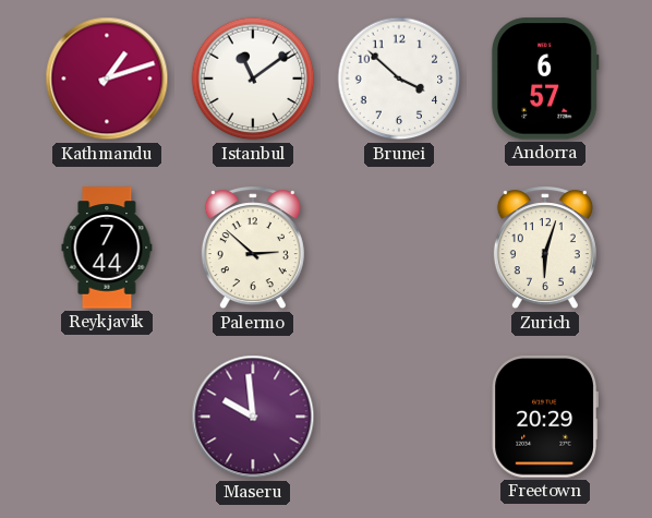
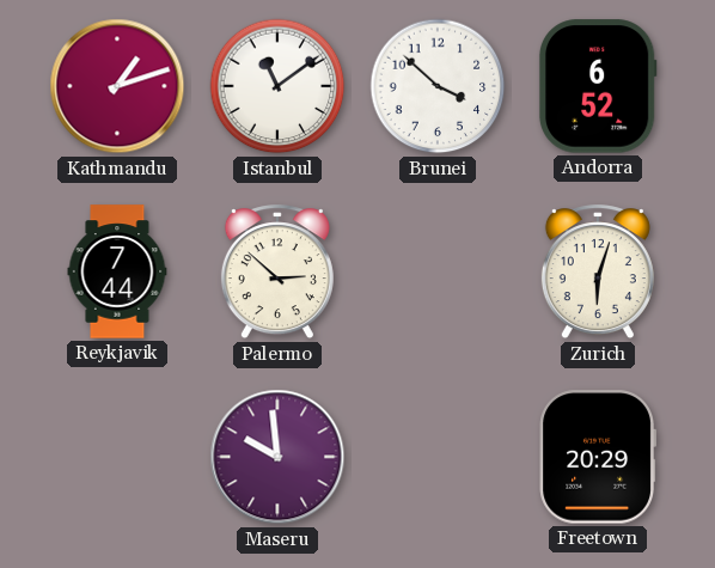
Andorra: 6:57 -> 6:52 (598, 86)
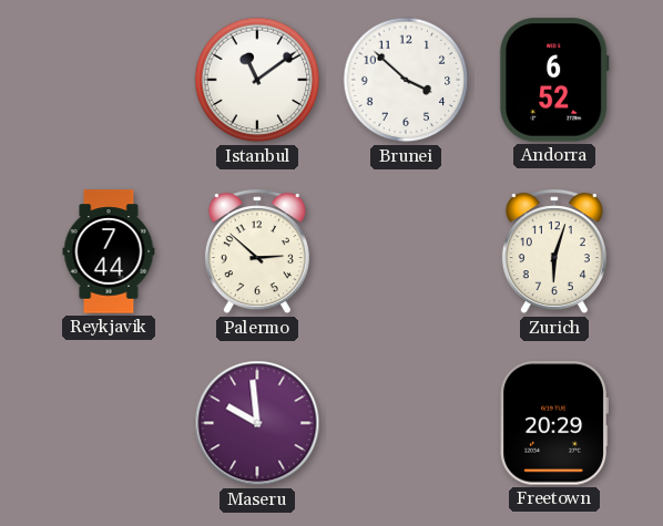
Kathmandu: 1:12 -> none (117, 86)
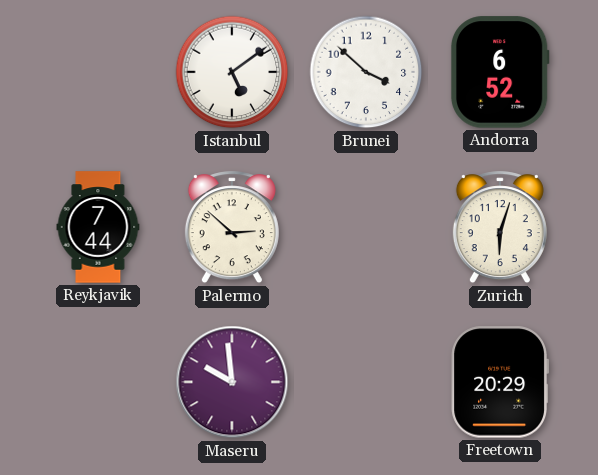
Istanbul: 11:09 -> 5:09 (232, 72)
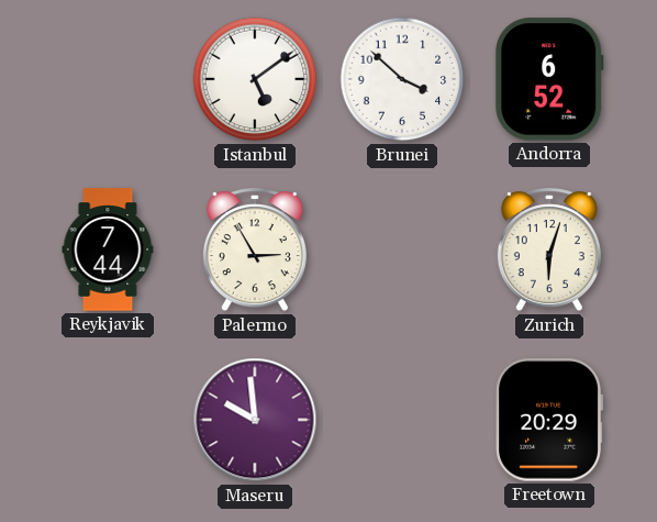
Palermo: 2:52 -> 2:55 (255, 251)
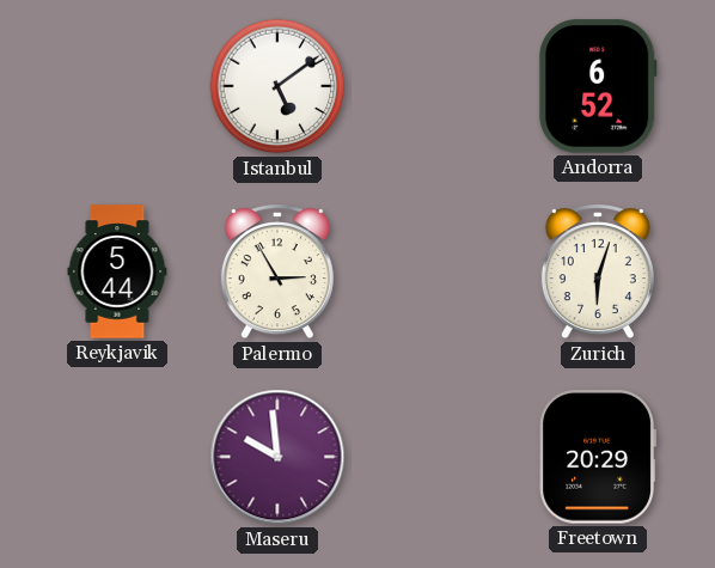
Brunei: 3:52 -> none (402, 79)
Reykjavik: 7:44 -> 5:44 (117, 271)
